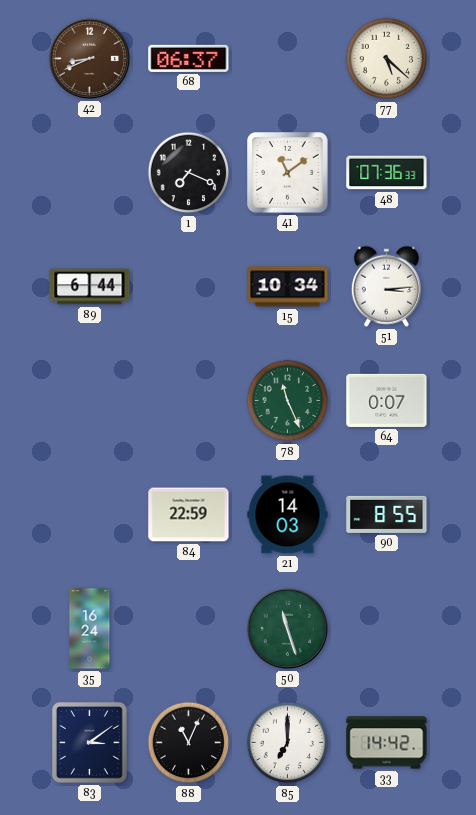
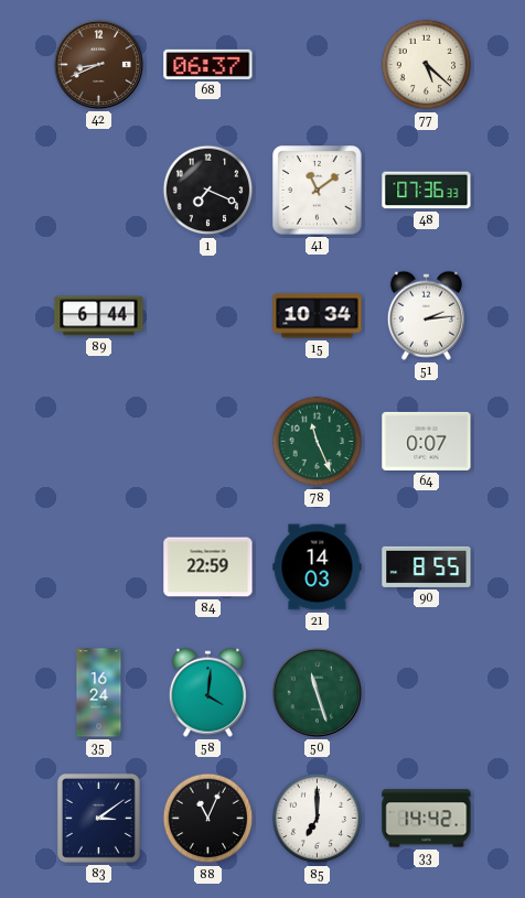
51: 3:14 -> 2:14 (426, 315)
58: none -> 4:01 (207, 692)
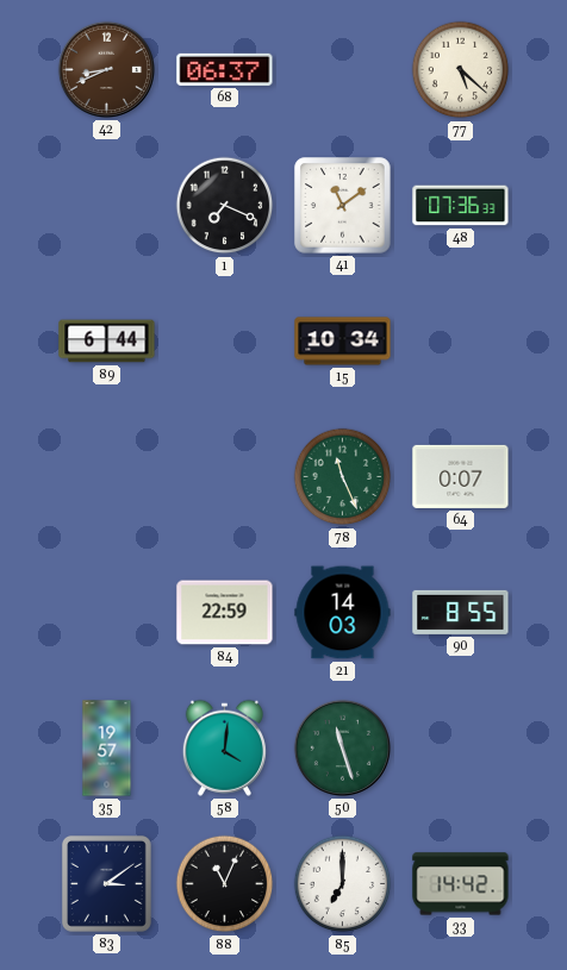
51: 2:14 -> none (426, 315)
35: 16:24 -> 19:57 (107, 749)
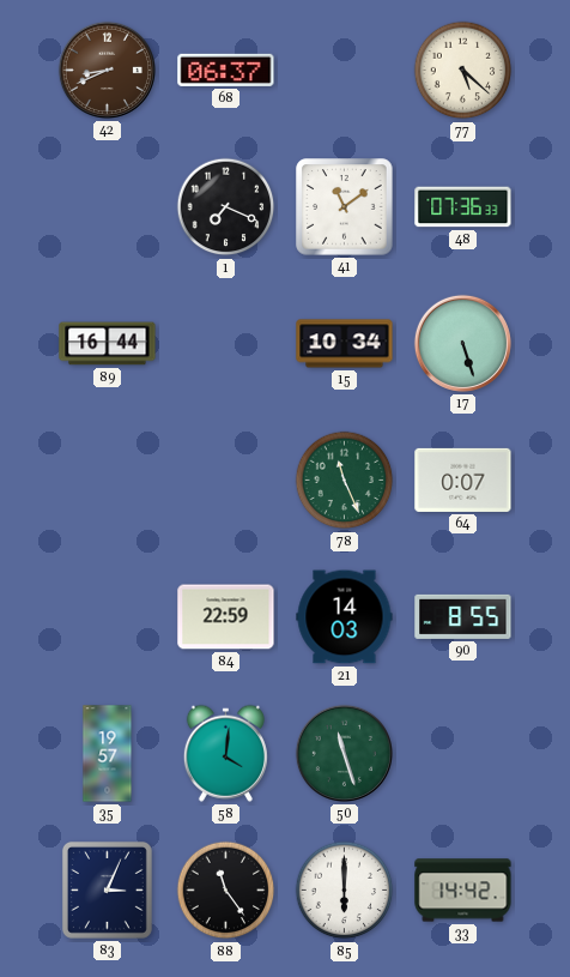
89: 6:44 -> 16:44 (108, 344)
17: none -> 5:27 (462, 343)
83: 3:09 -> 3:04 (107, 889)
88: 11:04 -> 11:24 (226, 891)
85: 7:00 -> 6:00 (345, 891)
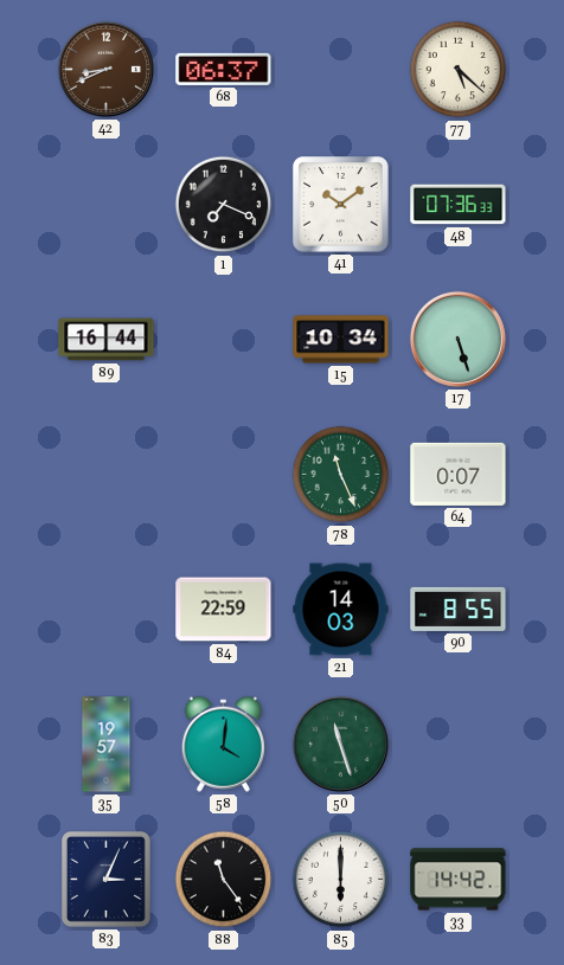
41: 11:09 -> 10:09 (341, 205)
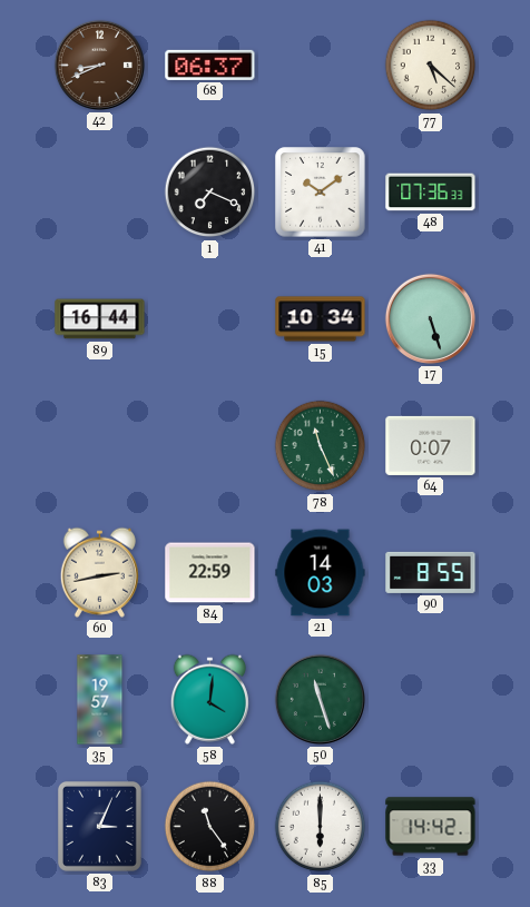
60: none -> 2:43 (99, 572)
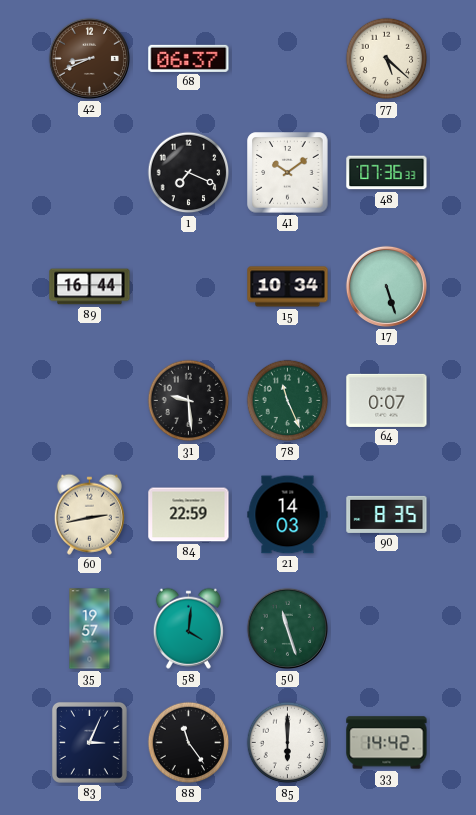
31: none -> 9:29 (189, 401)
90: 8:55 -> 8:35 (387, 514)
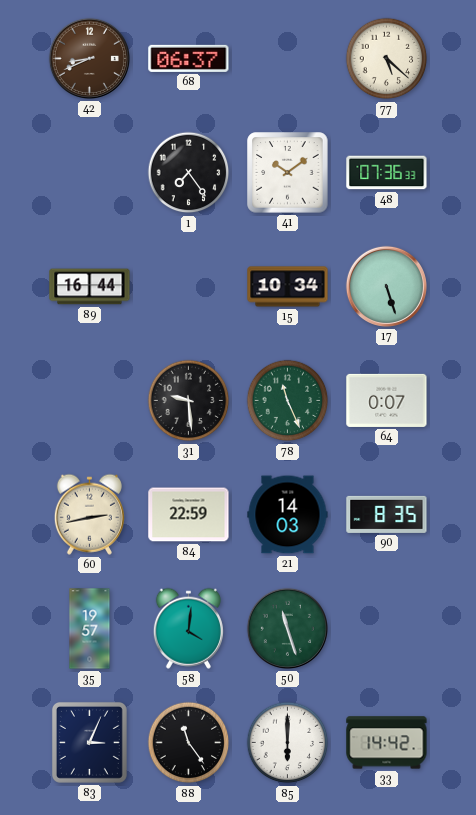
1: 7:19 -> 7:24 (189, 173)
